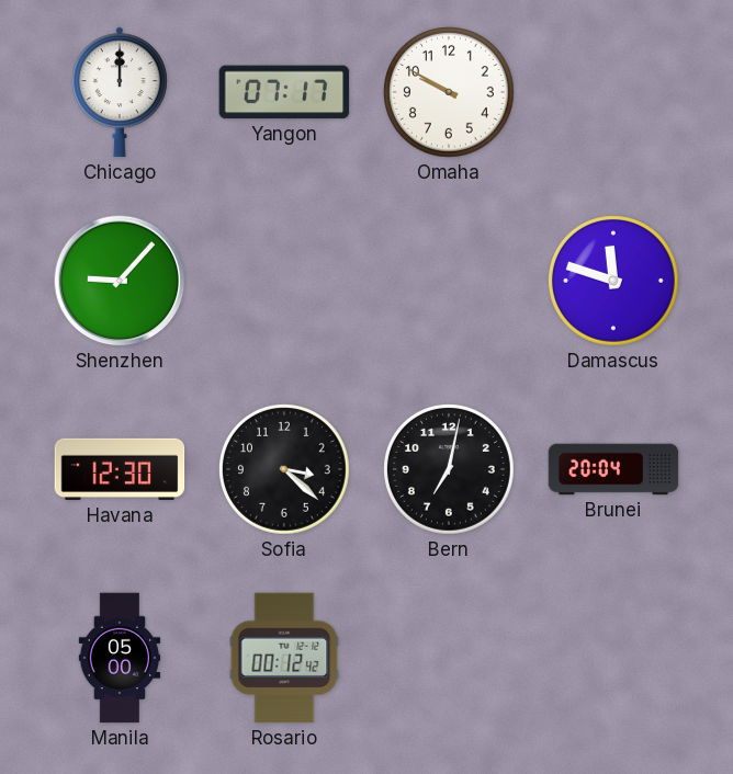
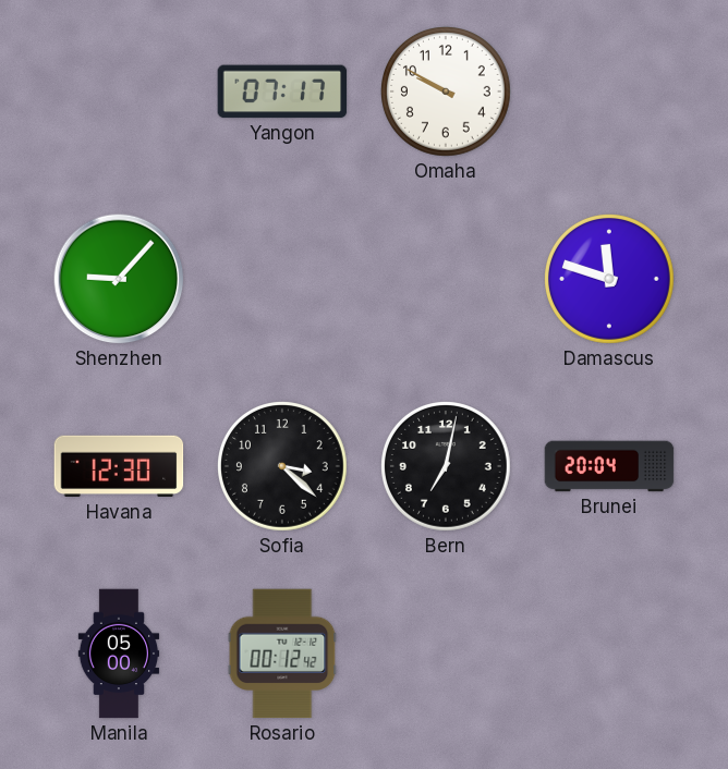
Chicago: 12:00 -> none (120, 92)
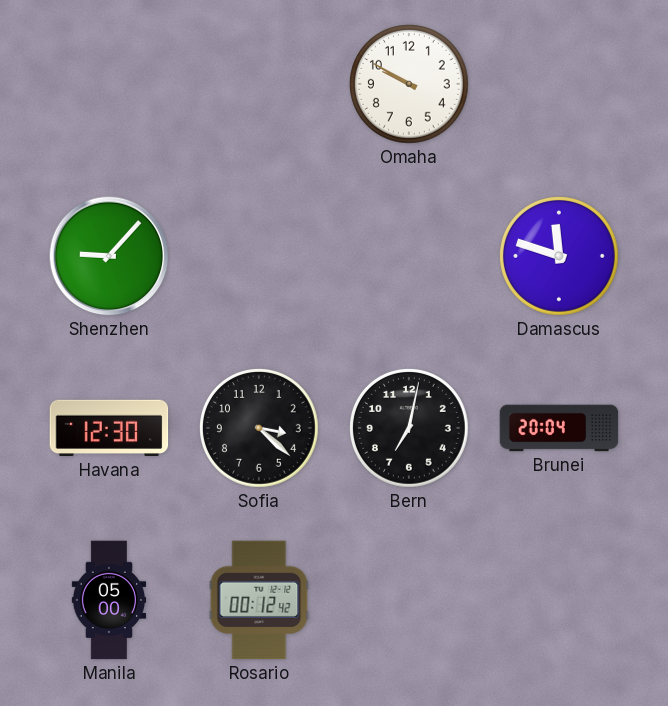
Yangon: 07:17 -> none (282, 91)
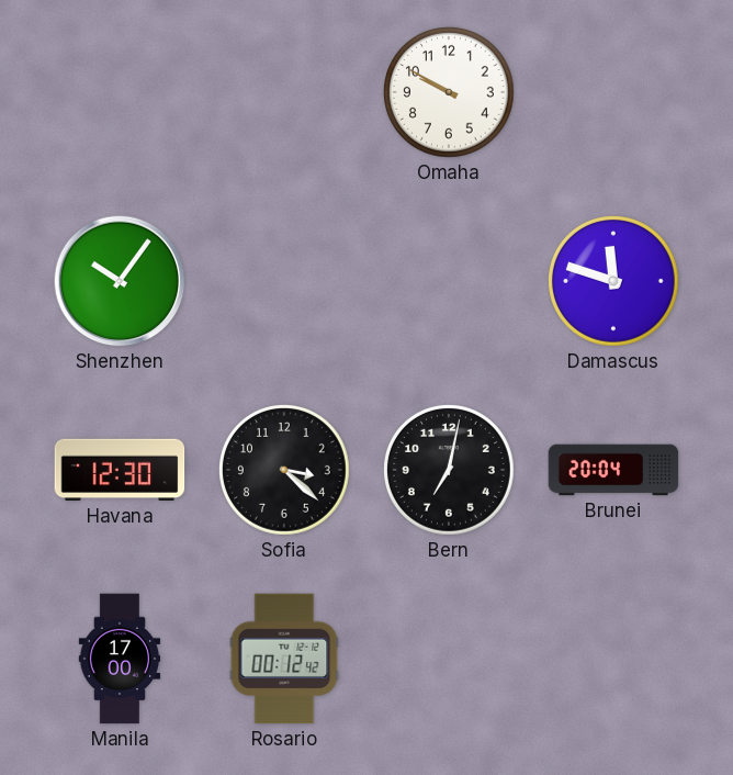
Shenzhen: 9:07 -> 10:06 (120, 281)
Manila: 05:00 -> 17:00 (120, 659)
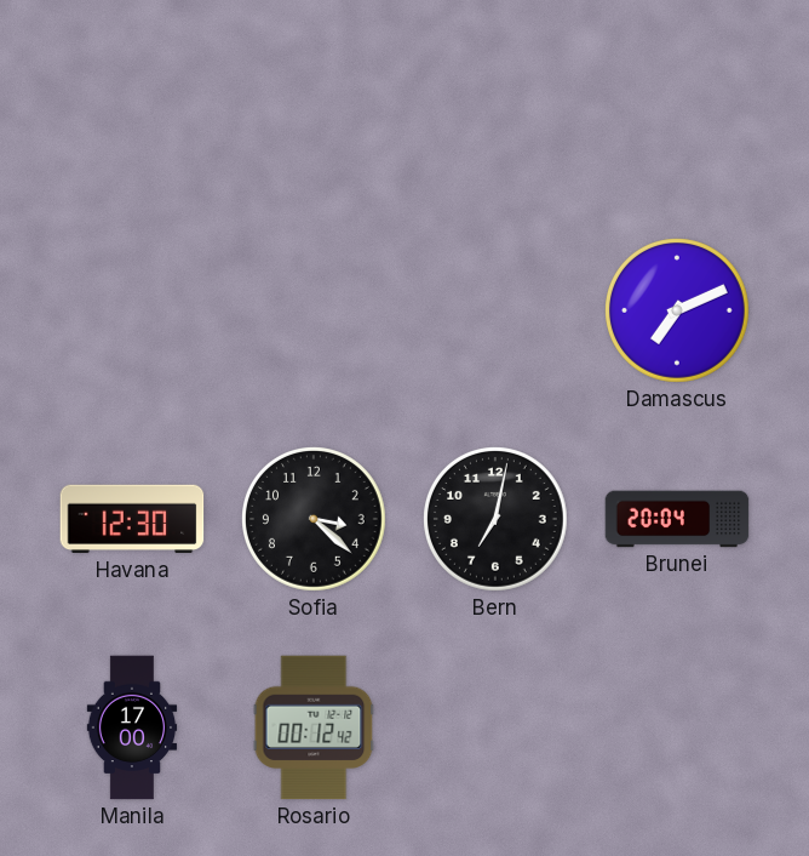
Omaha: 9:50 -> none (450, 93)
Shenzhen: 10:06 -> none (120, 281)
Damascus: 11:48 -> 7:11 (678, 312)
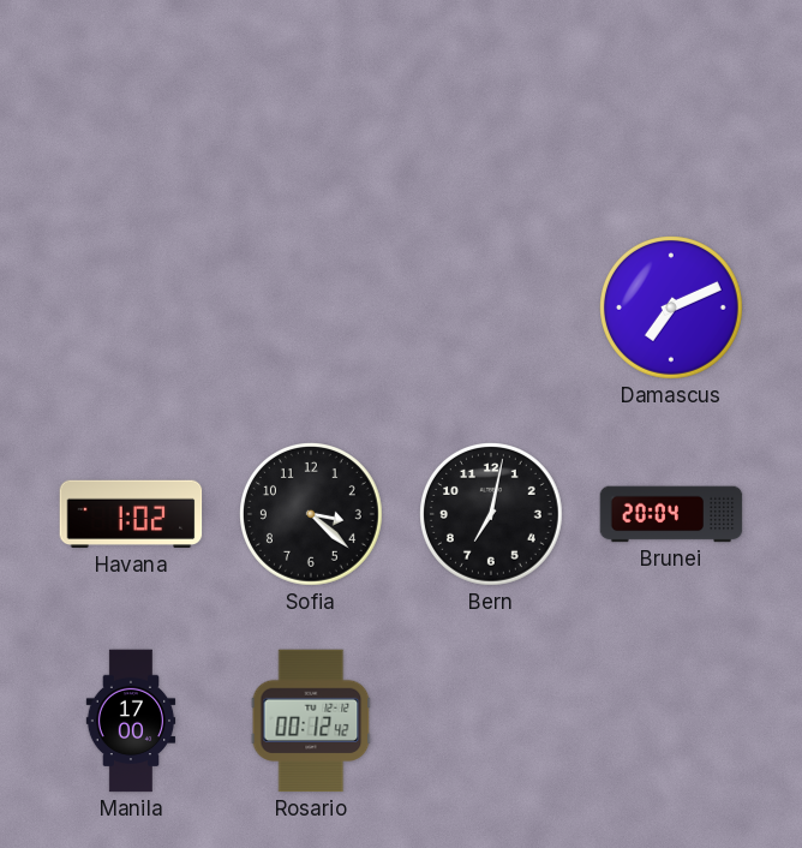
Havana: 12:30 -> 1:02 (131, 514)
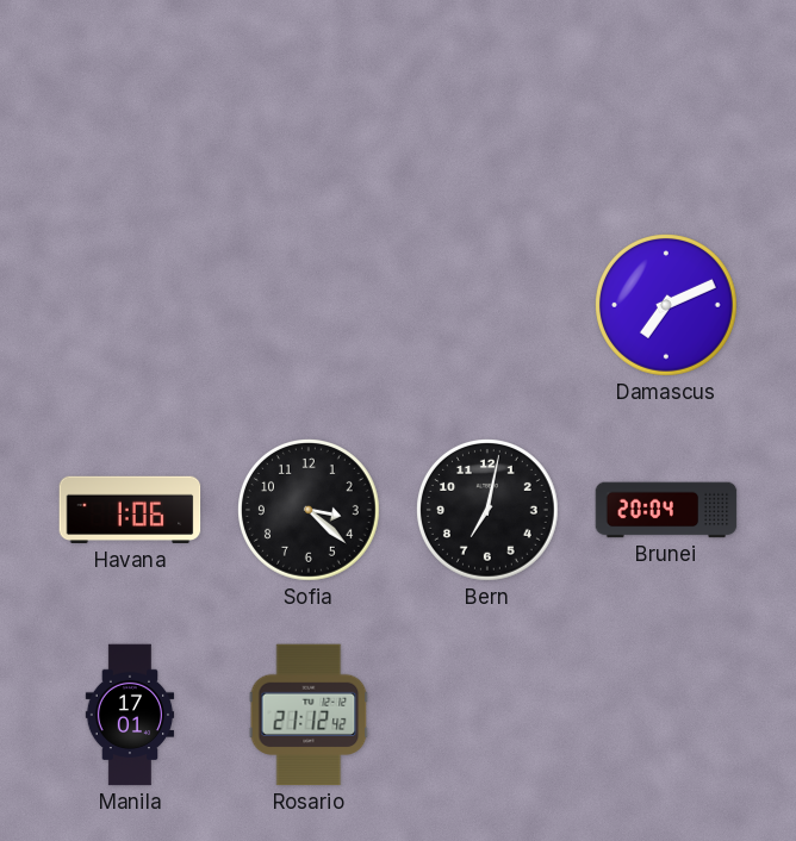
Havana: 1:02 -> 1:06 (130, 510)
Manila: 17:00 -> 17:01 (130, 715)
Rosario: 00:12 -> 21:12 (309, 715)
